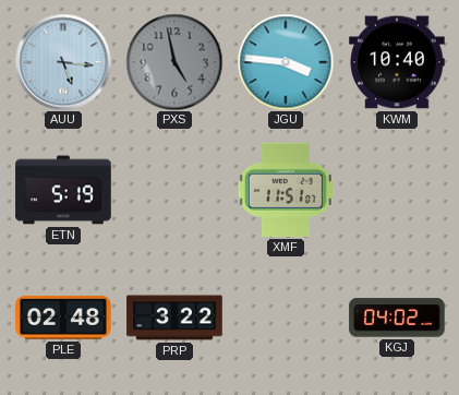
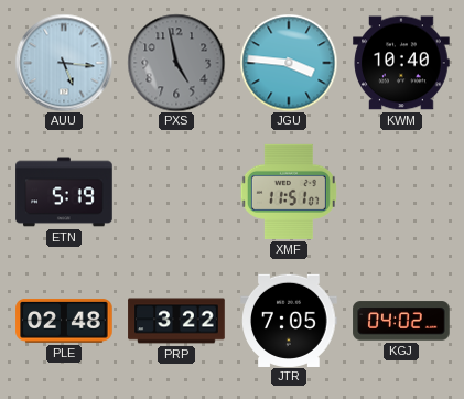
JTR: none -> 7:05 (289, 320)
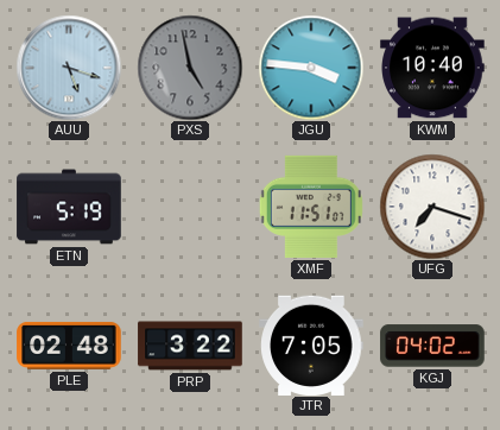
AUU: 5:16 -> 5:18 (69, 68)
UFG: none -> 7:18 (432, 207)
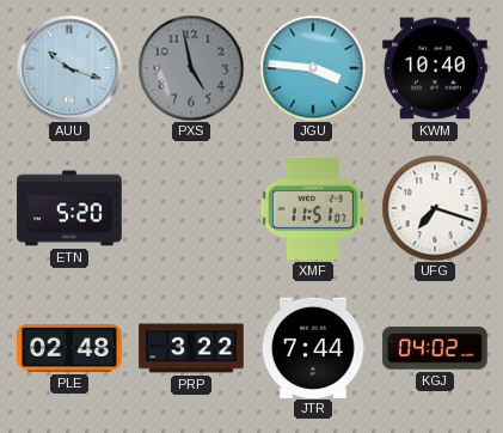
AUU: 5:18 -> 10:18 (69, 68)
ETN: 5:19 -> 5:20 (69, 208)
JTR: 7:05 -> 7:44 (313, 347)
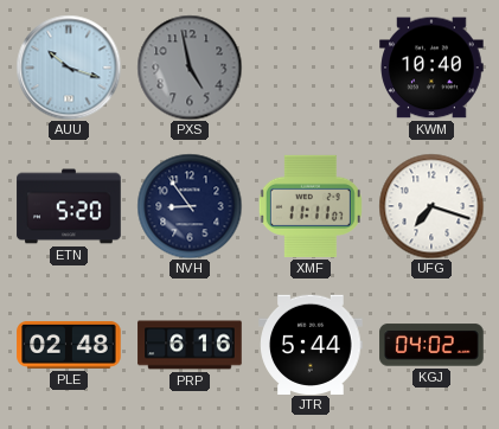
JGU: 3:46 -> none (313, 68)
NVH: none -> 8:54 (190, 206)
XMF: 11:51 -> 11:11 (311, 206)
PRP: 3:22 -> 6:16 (190, 345)
JTR: 7:44 -> 5:44 (311, 344)
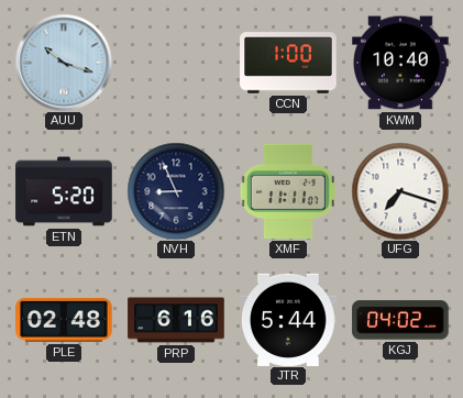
PXS: 4:58 -> none (190, 68)
CCN: none -> 1:00 (288, 63)
NVH: 8:54 -> 8:56 (176, 191)
